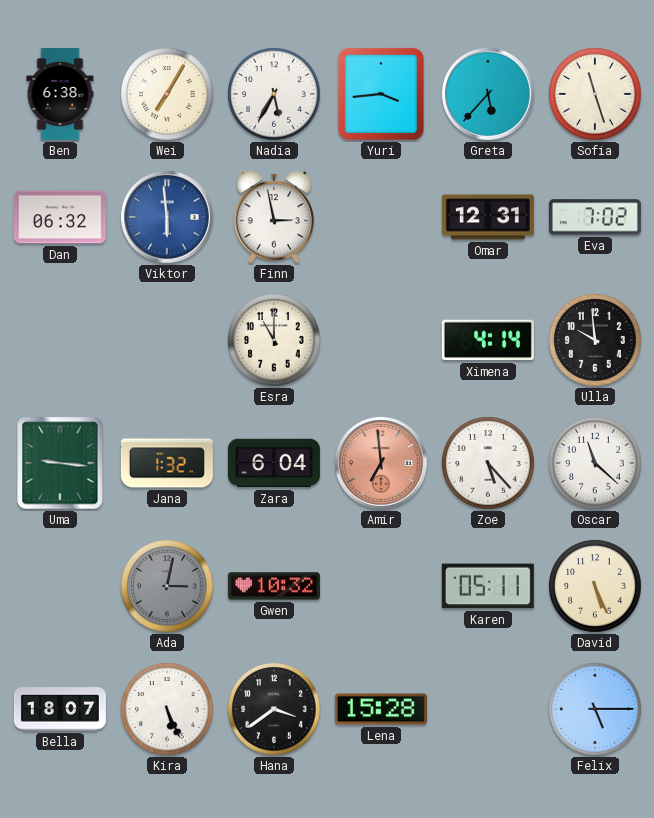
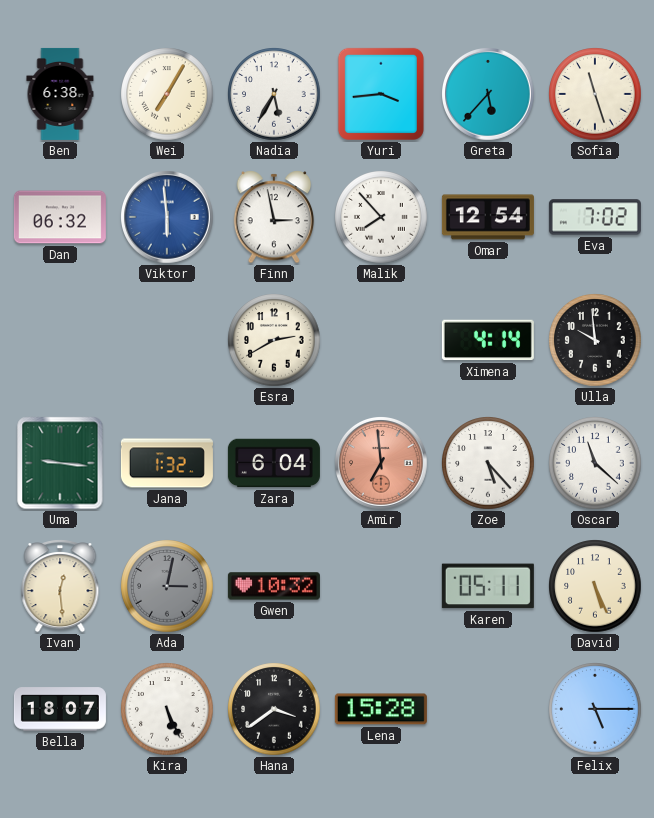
Malik: none -> 7:53 (381, 217)
Omar: 12:31 -> 12:54 (488, 217)
Esra: 11:00 -> 2:40 (274, 340)
Ivan: none -> 12:29 (60, 586)
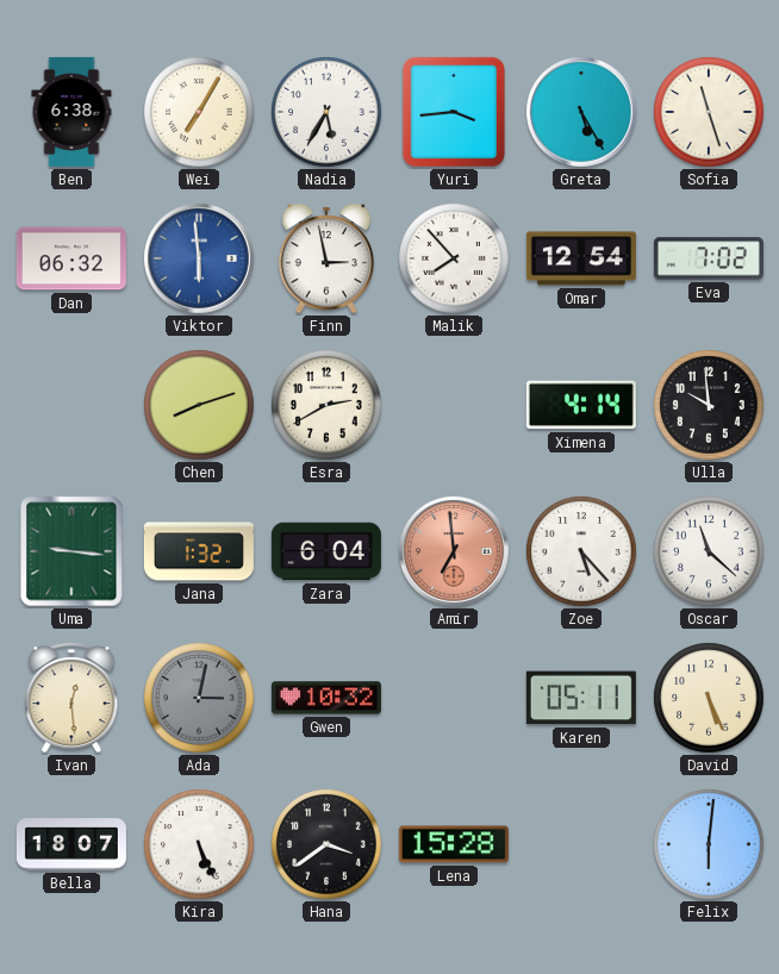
Greta: 5:37 -> 5:25 (582, 113)
Chen: none -> 8:12 (199, 405)
Felix: 5:15 -> 6:01 (709, 844)
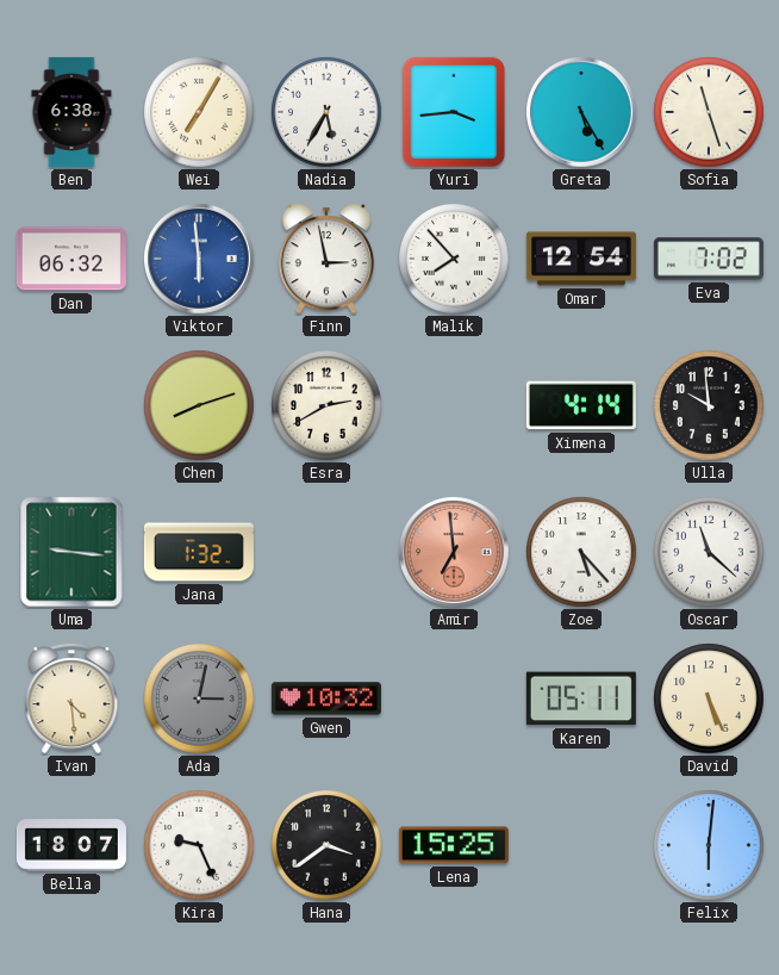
Zara: 6:04 -> none (326, 551)
Ivan: 12:29 -> 4:29 (71, 698)
Kira: 5:26 -> 9:26 (199, 845)
Lena: 15:28 -> 15:25 (454, 845)
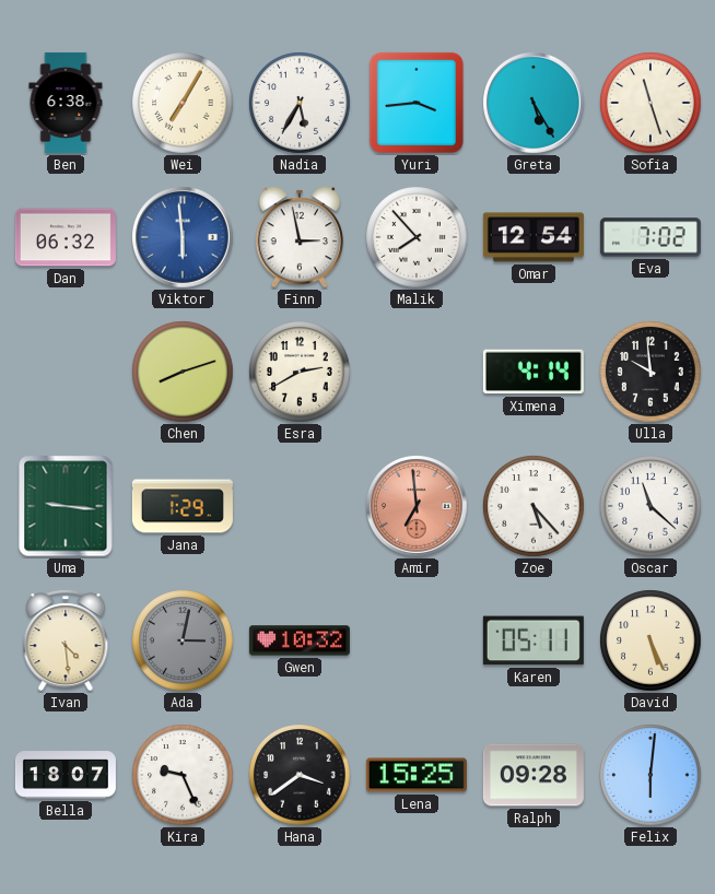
Jana: 1:32 -> 1:29 (183, 506)
Ralph: none -> 09:28 (534, 775)
